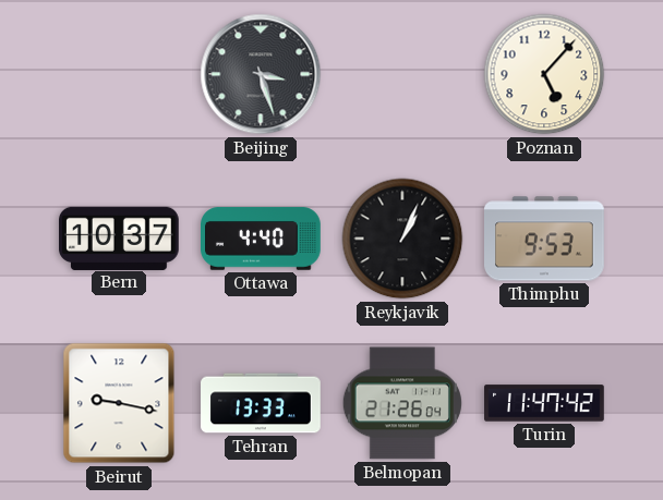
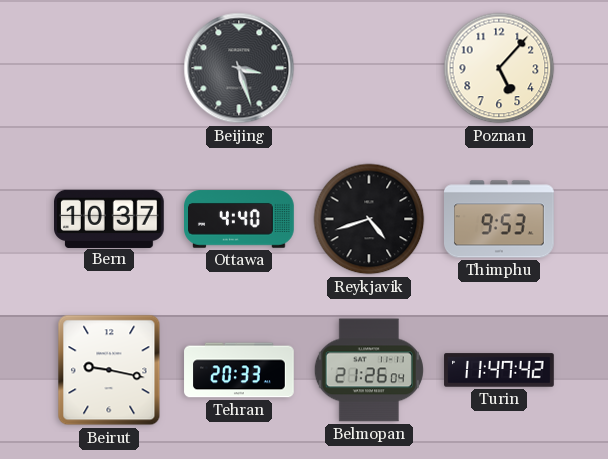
Reykjavik: 1:04 -> 4:42 (369, 219)
Tehran: 13:33 -> 20:33 (239, 370)
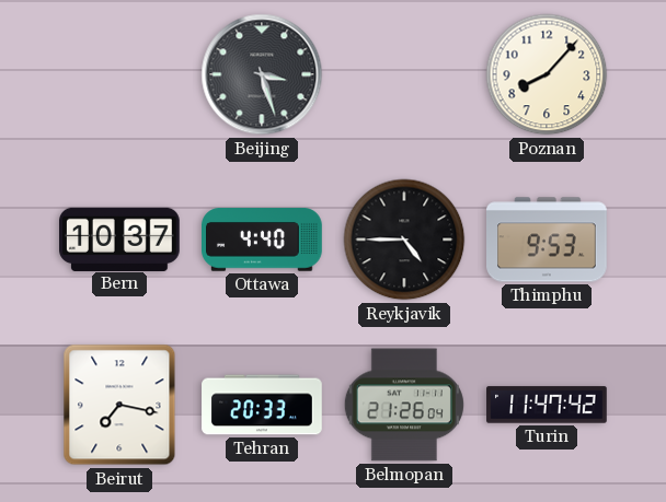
Poznan: 5:07 -> 8:07 (547, 74)
Reykjavik: 4:42 -> 4:45 (404, 240)
Beirut: 9:17 -> 7:17 (119, 405)
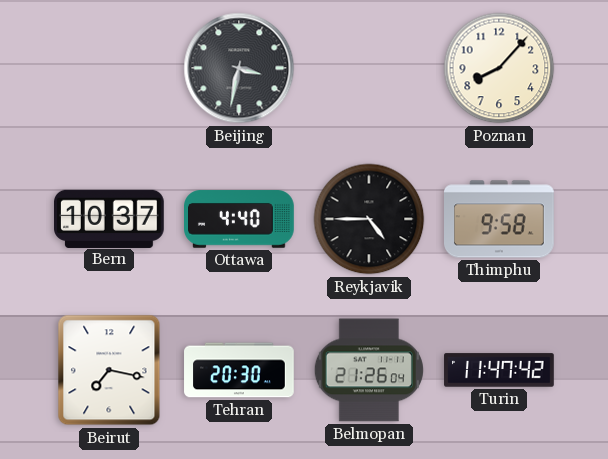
Beijing: 3:27 -> 3:32 (239, 68)
Thimphu: 9:53 -> 9:58 (500, 219)
Tehran: 20:33 -> 20:30 (239, 370)
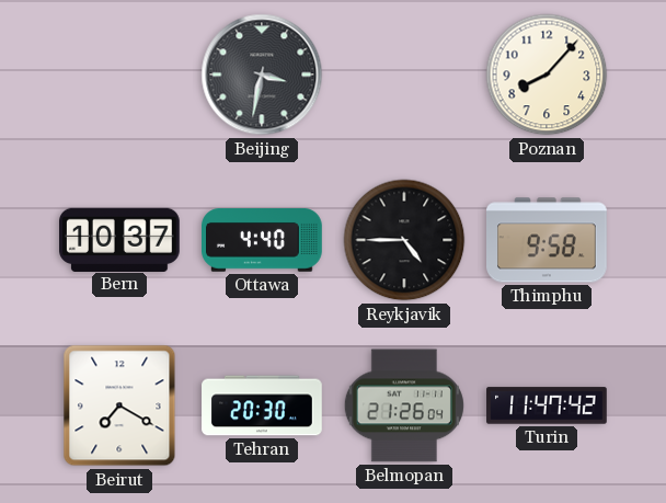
Beirut: 7:17 -> 7:20 (119, 405)
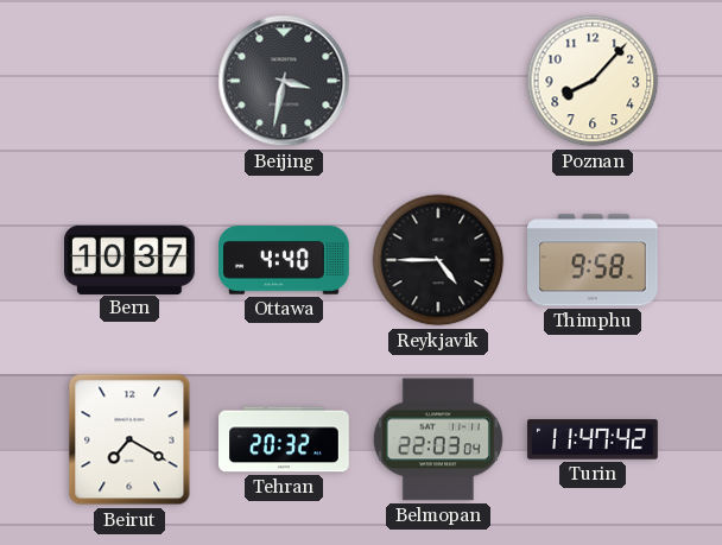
Tehran: 20:30 -> 20:32 (284, 439)
Belmopan: 21:26 -> 22:03 (438, 439)
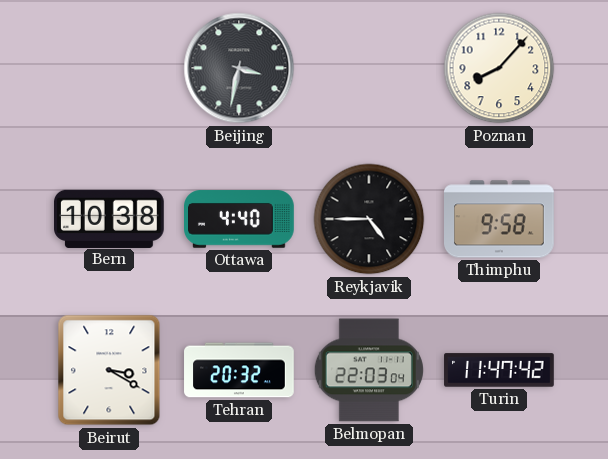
Bern: 10:37 -> 10:38 (110, 218)
Beirut: 7:20 -> 3:20 (109, 370)
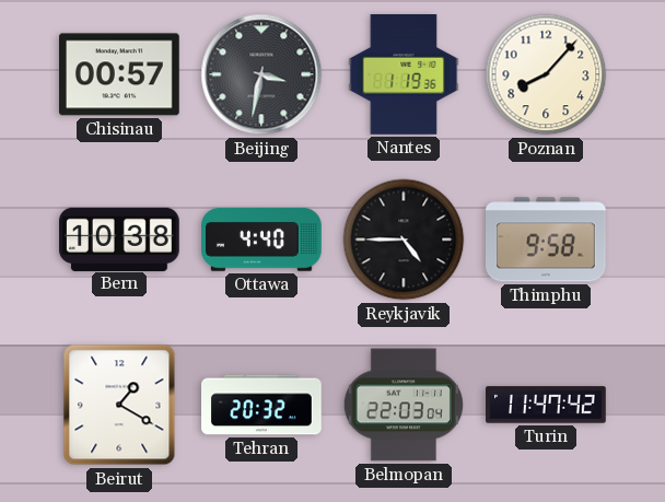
Chisinau: none -> 00:57 (120, 74)
Nantes: none -> 1:19 (404, 75)
Beirut: 3:20 -> 1:20 (119, 405)
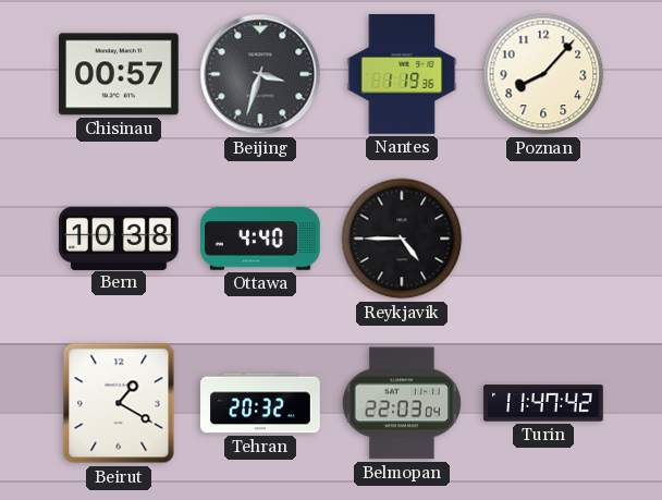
Beijing: 3:32 -> 3:33 (260, 74)
Thimphu: 9:58 -> none (547, 240)
